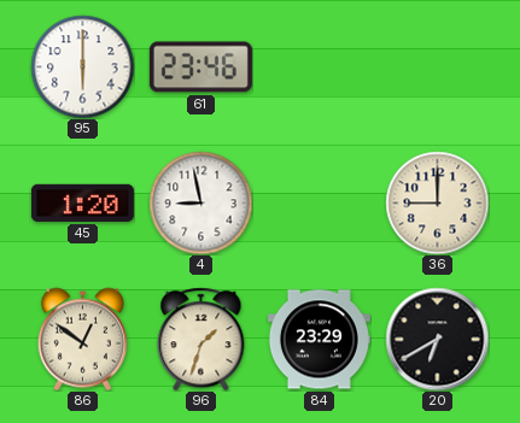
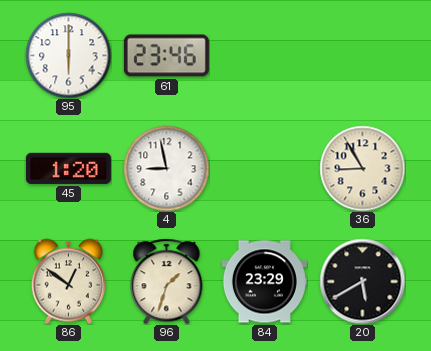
36: 9:00 -> 8:55 (362, 168)
20: 6:40 -> 5:40 (362, 281)
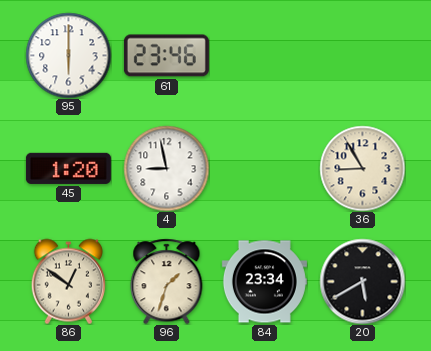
84: 23:29 -> 23:34 (264, 282)
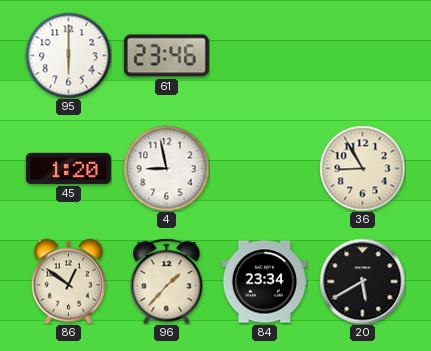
96: 1:33 -> 1:37 (167, 281)
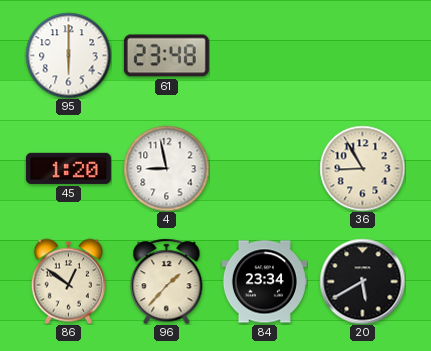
61: 23:46 -> 23:48 (166, 56)
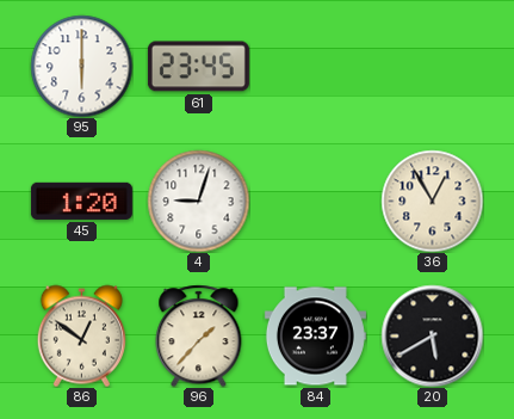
61: 23:48 -> 23:45 (198, 67)
4: 8:58 -> 9:03 (198, 201)
36: 8:55 -> 12:55 (432, 201)
84: 23:34 -> 23:37 (315, 337)
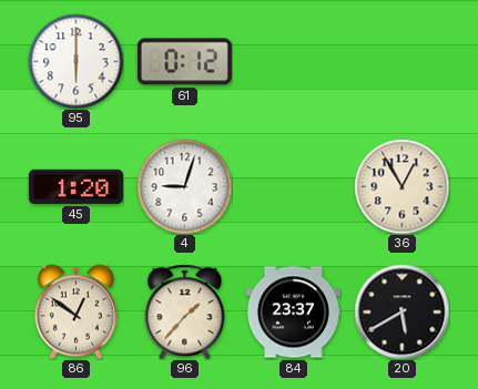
61: 23:45 -> 0:12 (184, 62)
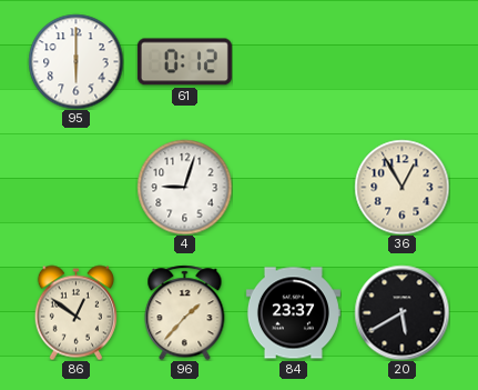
45: 1:20 -> none (75, 186)
